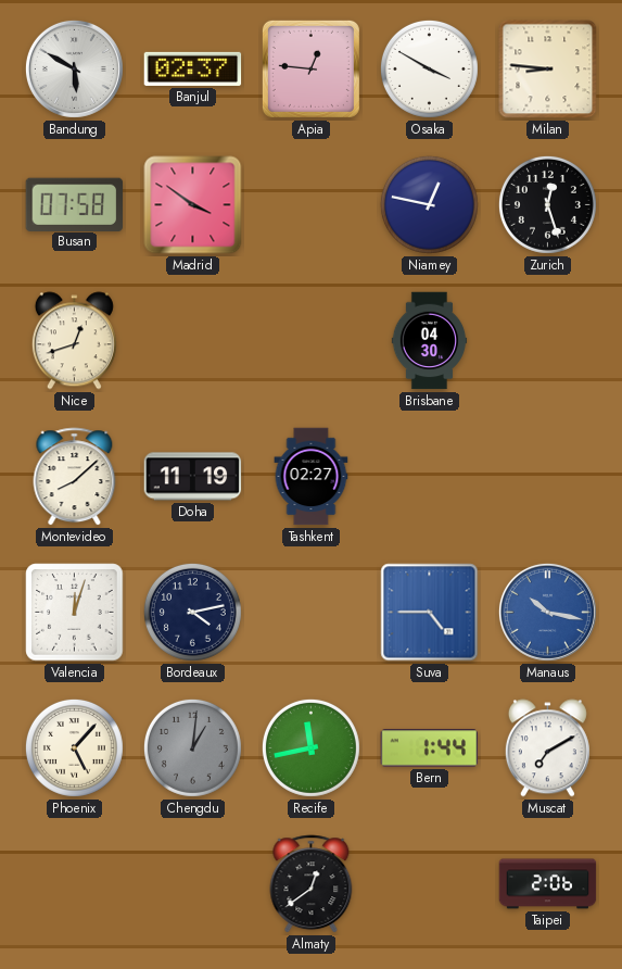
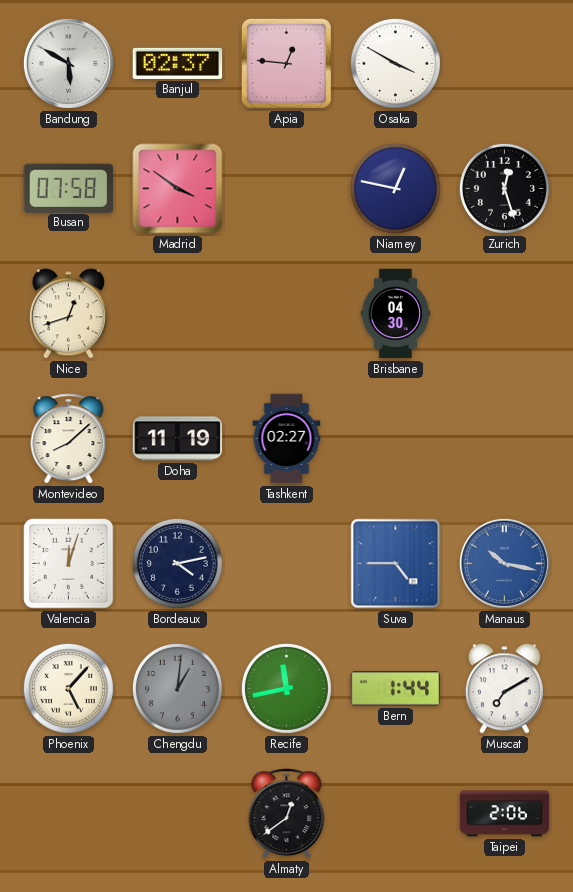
Milan: 8:46 -> none (548, 70)
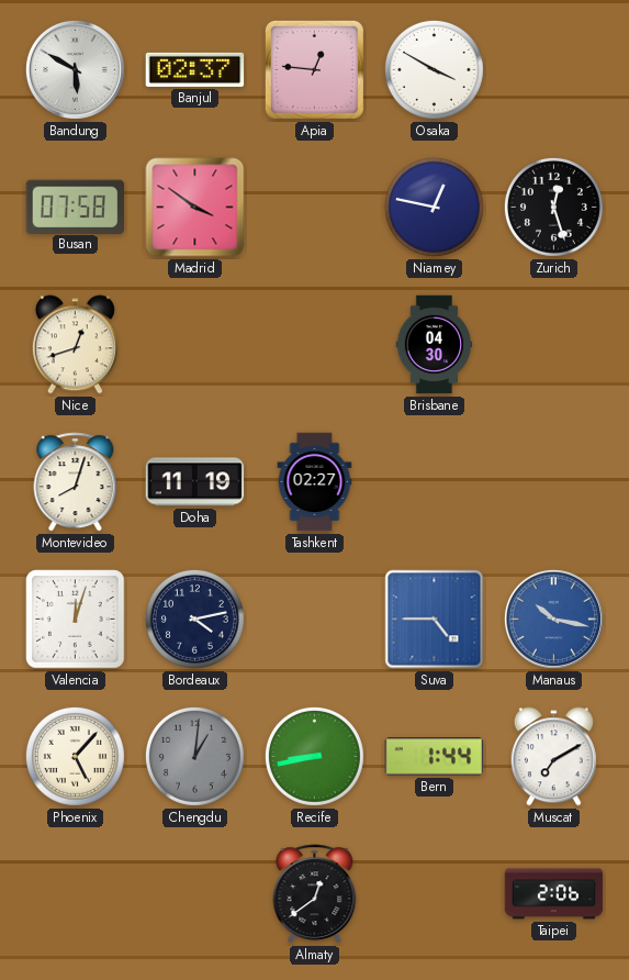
Montevideo: 8:08 -> 8:03 (76, 482)
Recife: 11:43 -> 8:43 (314, 756)
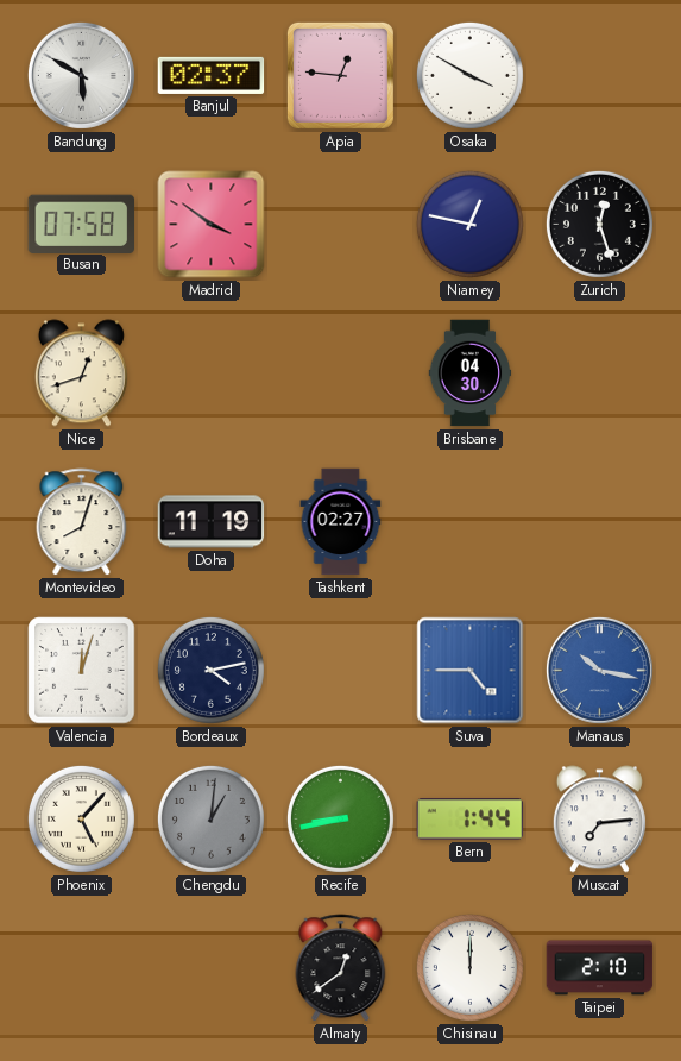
Muscat: 7:10 -> 7:14 (599, 820)
Chisinau: none -> 12:00 (469, 967)
Taipei: 2:06 -> 2:10 (600, 968)
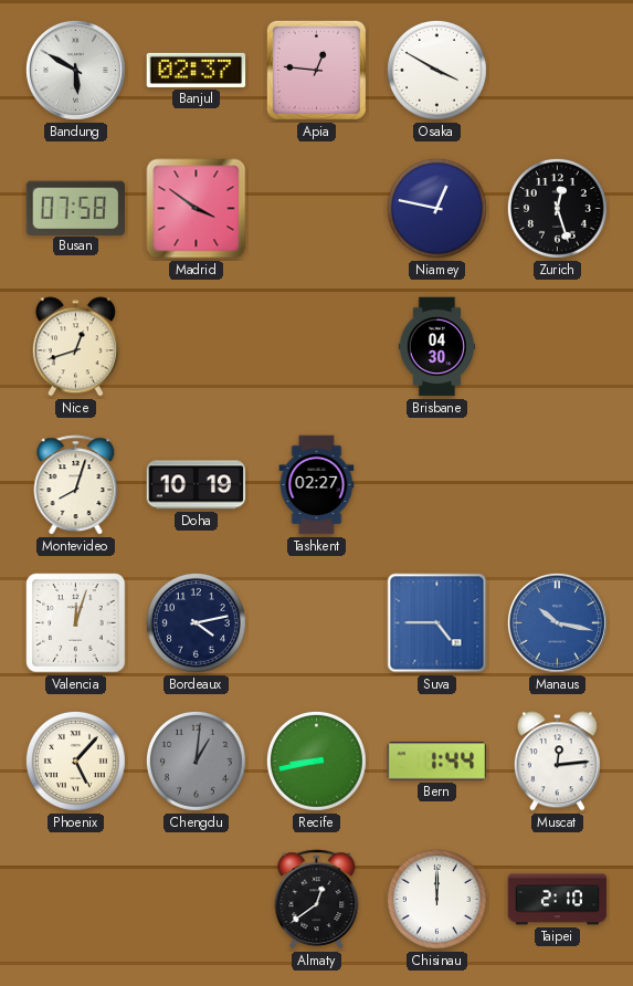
Doha: 11:19 -> 10:19 (197, 485)
Muscat: 7:14 -> 12:14 (557, 762)
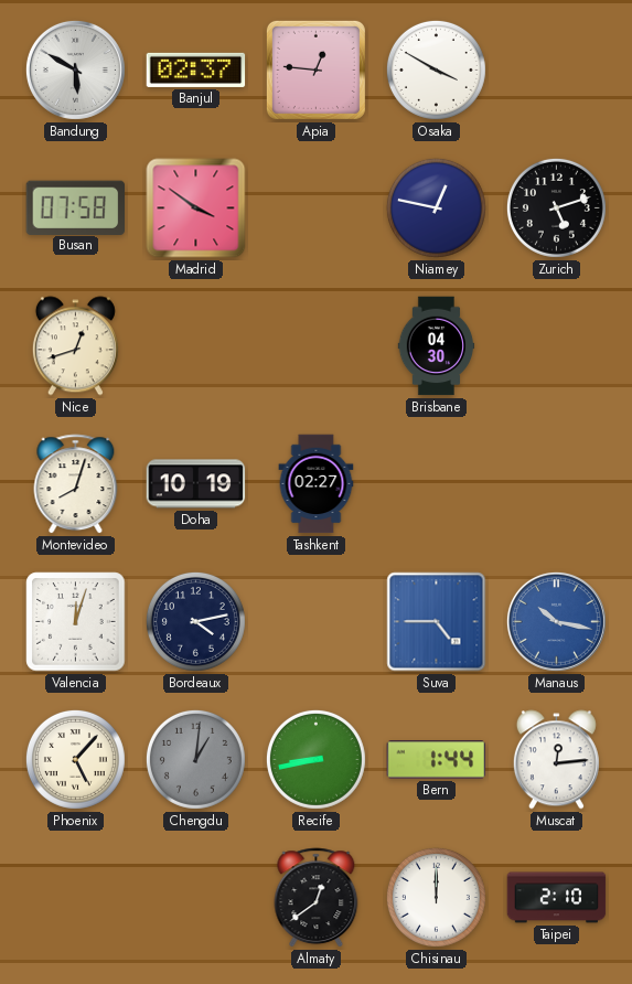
Zurich: 12:27 -> 5:12 (556, 207)
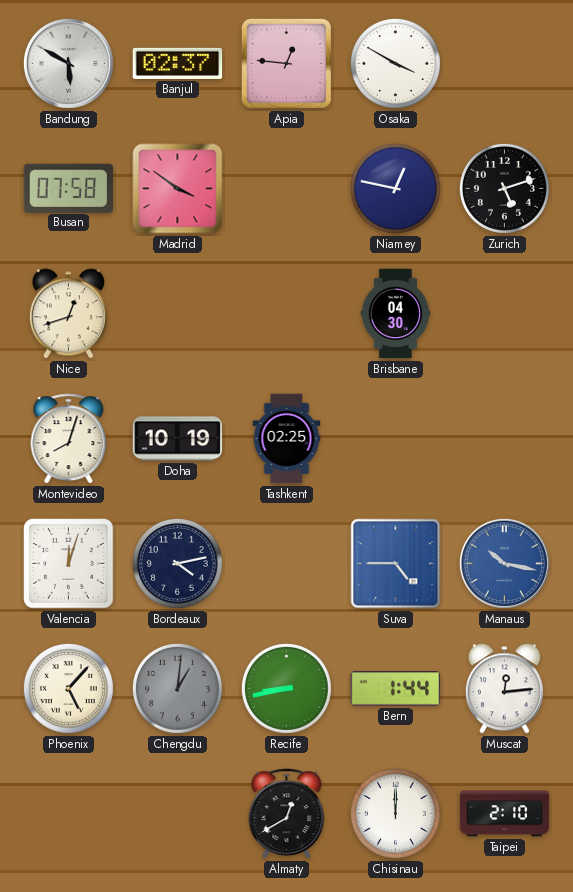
Tashkent: 02:27 -> 02:25 (287, 439)
Almaty: 12:39 -> 12:40 (287, 814)
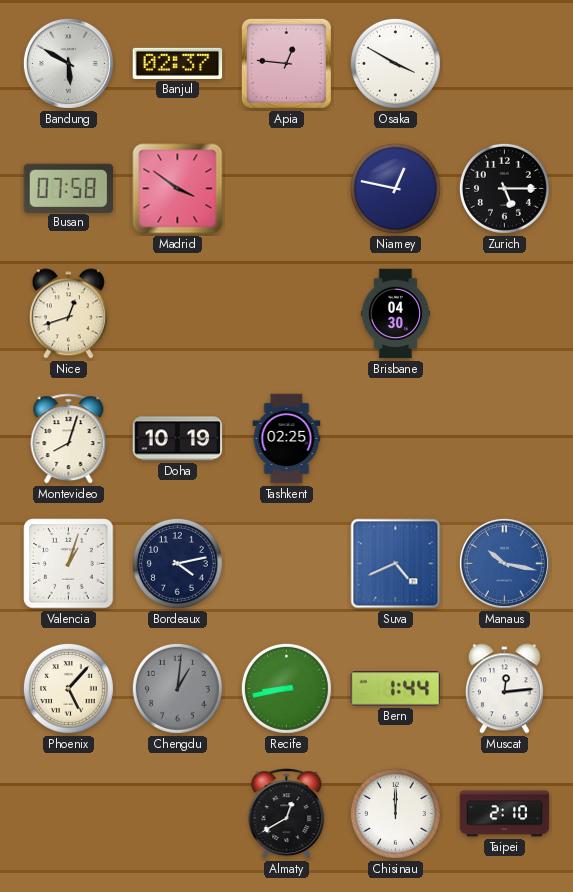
Zurich: 5:12 -> 5:15 (504, 188)
Valencia: 12:03 -> 1:03 (69, 564)
Suva: 4:45 -> 4:41 (396, 564)
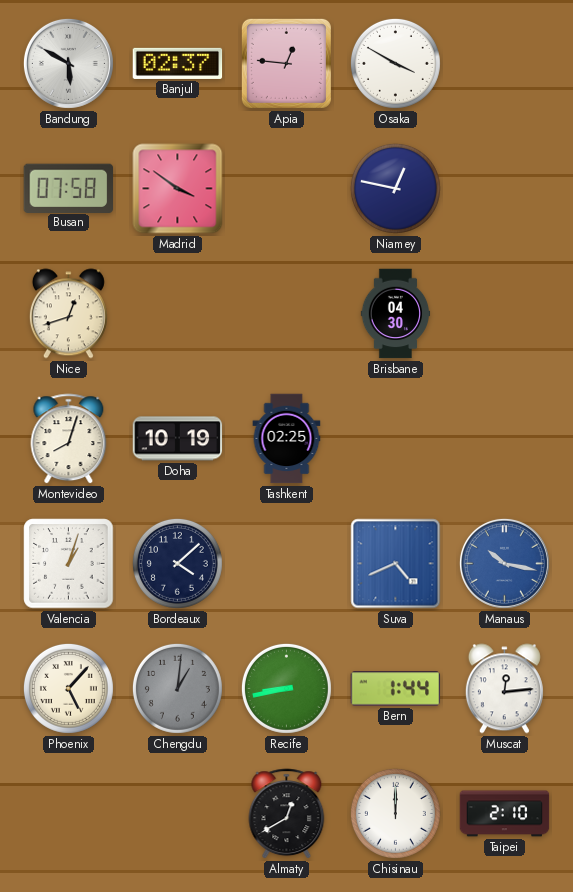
Zurich: 5:15 -> none (504, 188)
Bordeaux: 4:13 -> 4:08 (177, 563)
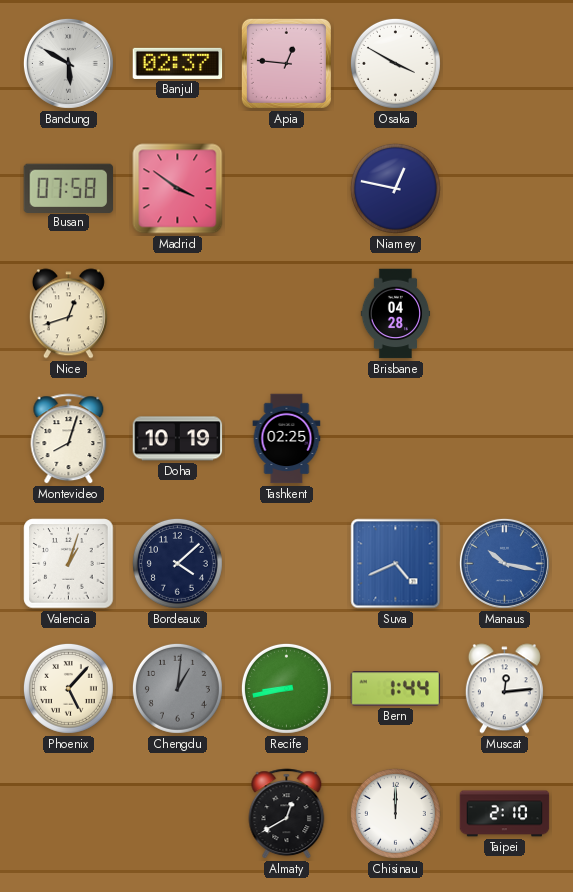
Brisbane: 04:30 -> 04:28 (396, 314)
